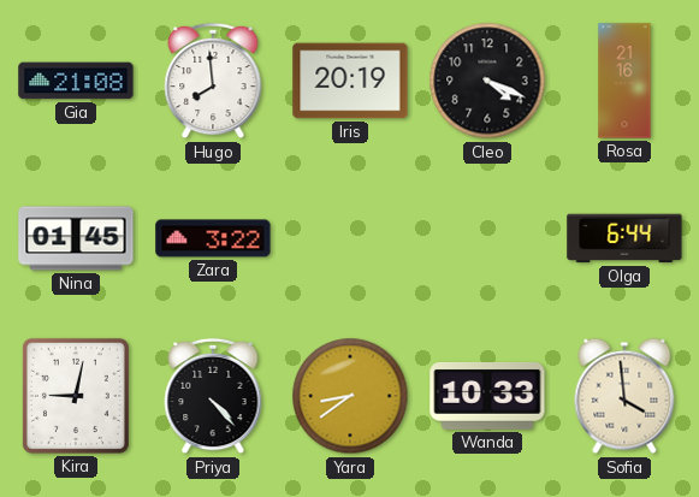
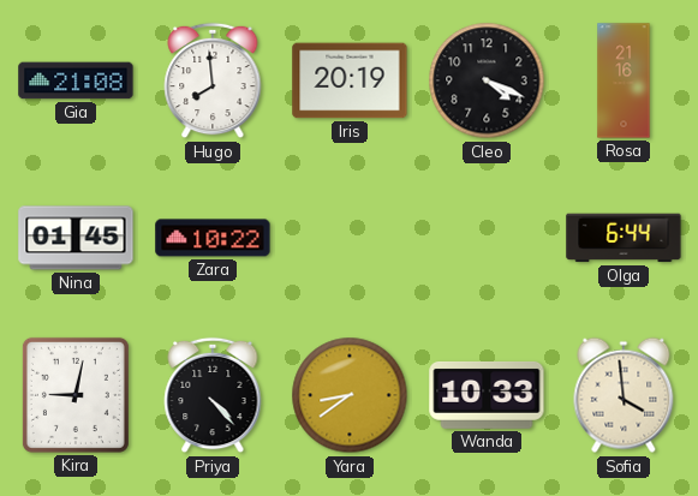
Zara: 3:22 -> 10:22 (213, 238)
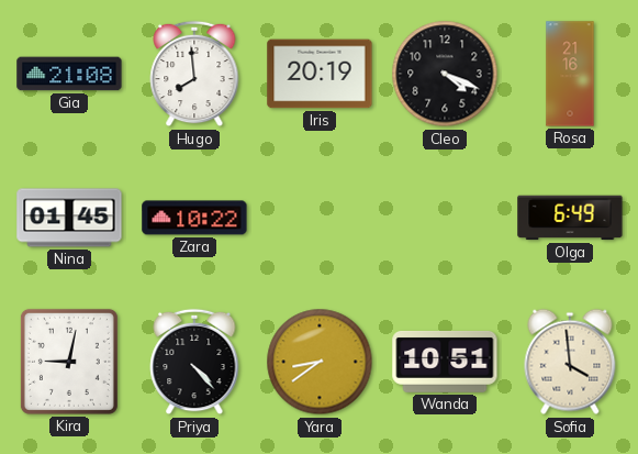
Olga: 6:44 -> 6:49 (570, 218)
Wanda: 10:33 -> 10:51 (445, 362)
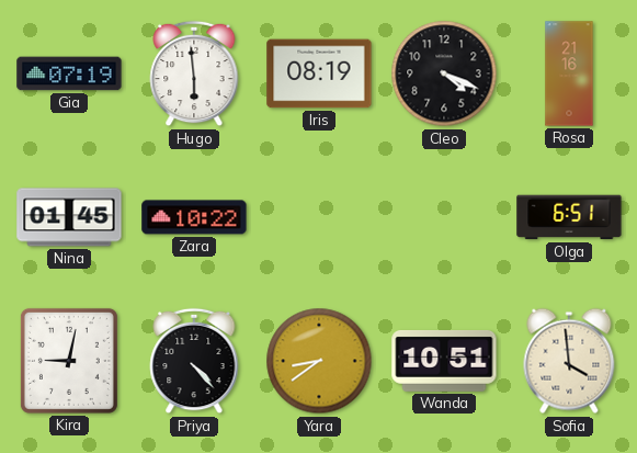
Gia: 21:08 -> 07:19 (69, 73)
Hugo: 7:59 -> 5:59 (194, 73)
Iris: 20:19 -> 08:19 (319, 73)
Olga: 6:49 -> 6:51 (569, 217)
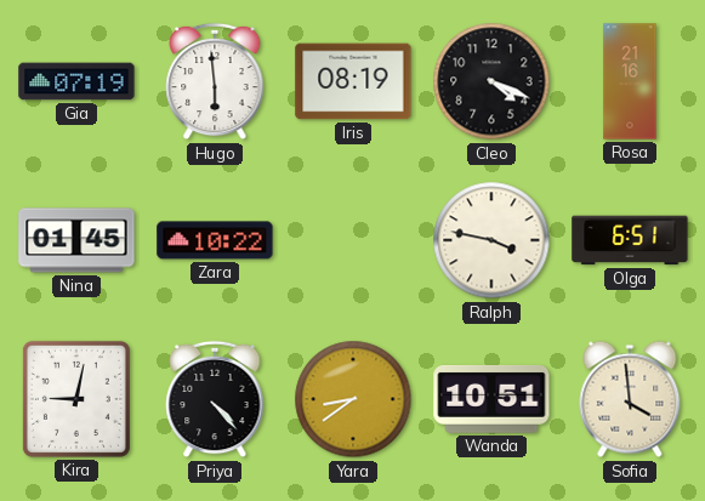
Ralph: none -> 3:47 (491, 240)
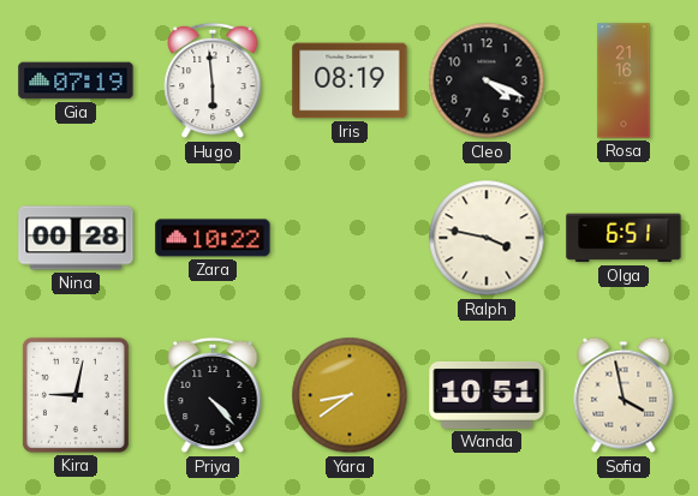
Nina: 01:45 -> 00:28 (76, 238)
Sofia: 3:59 -> 3:58 (624, 395)
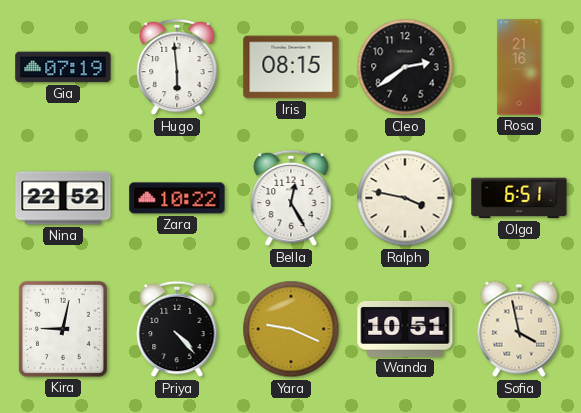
Iris: 08:19 -> 08:15 (291, 67)
Cleo: 4:19 -> 2:39 (405, 67)
Nina: 00:28 -> 22:52 (63, 198)
Bella: none -> 12:25 (291, 198)
Yara: 8:39 -> 9:19 (291, 329)
